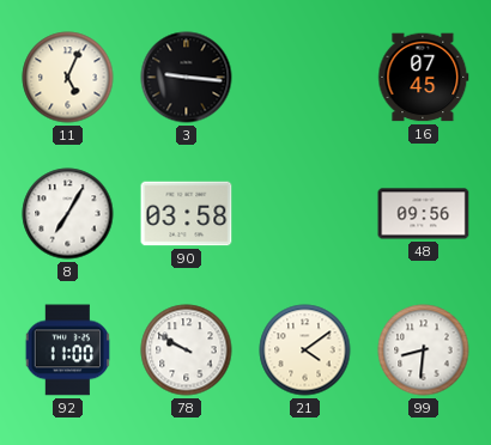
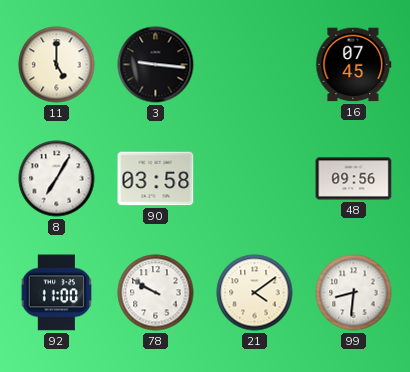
11: 5:04 -> 5:00 (57, 65)
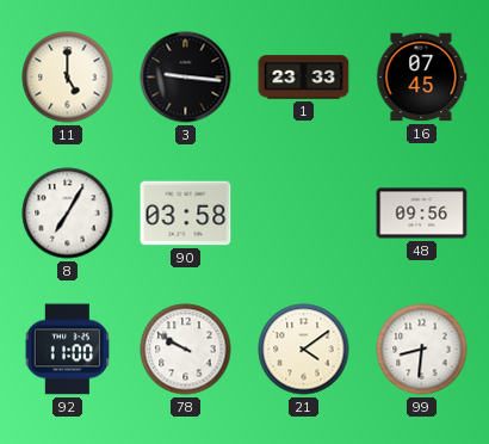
1: none -> 23:33 (304, 78)
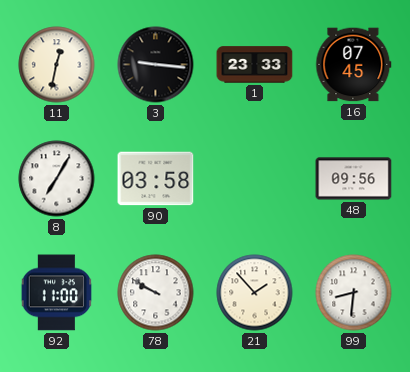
11: 5:00 -> 12:32 (57, 65)
21: 4:09 -> 1:53 (255, 293)
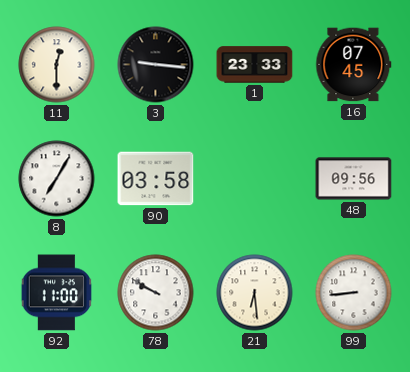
11: 12:32 -> 12:30 (57, 65)
21: 1:53 -> 6:29 (255, 293)
99: 8:31 -> 8:44 (354, 293)
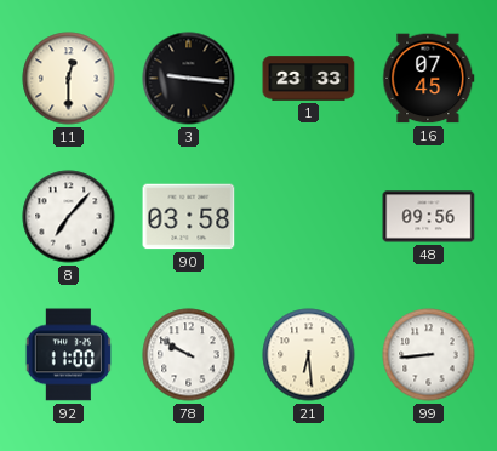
8: 7:05 -> 7:07 (69, 217)
